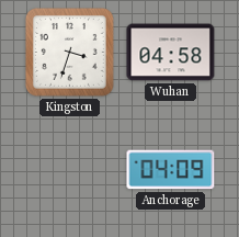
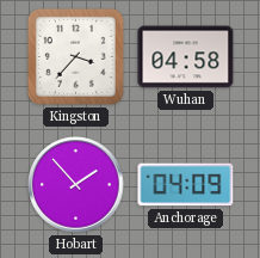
Kingston: 3:33 -> 3:37 (75, 56)
Hobart: none -> 1:53 (76, 185)
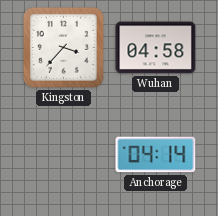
Hobart: 1:53 -> none (76, 185)
Anchorage: 04:09 -> 04:14 (156, 155)
